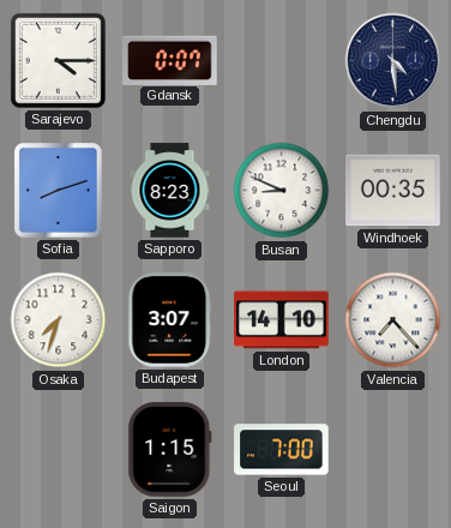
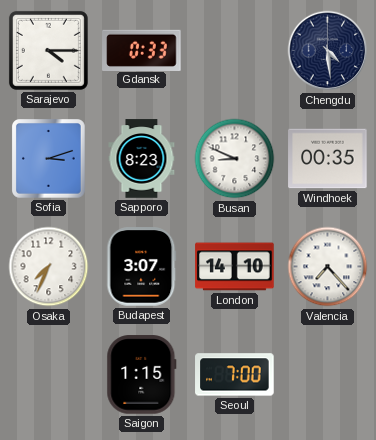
Gdansk: 0:07 -> 0:33 (142, 50)
Sofia: 8:12 -> 3:12 (49, 159)
Osaka: 7:33 -> 7:34 (49, 267)
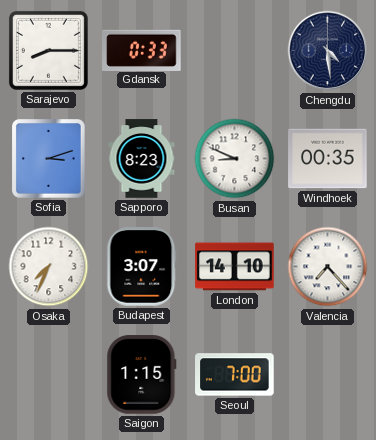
Sarajevo: 4:15 -> 8:15 (48, 50)
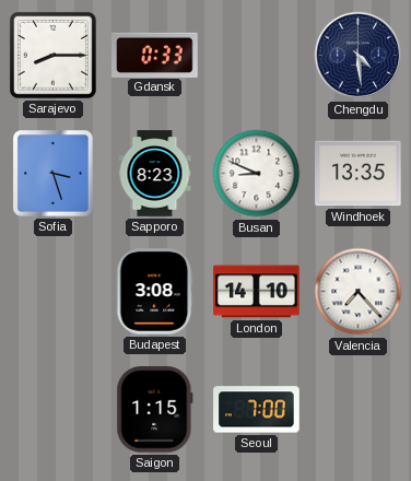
Sofia: 3:12 -> 3:27 (54, 174)
Windhoek: 00:35 -> 13:35 (359, 174)
Osaka: 7:34 -> none (49, 267)
Budapest: 3:07 -> 3:08 (155, 292)
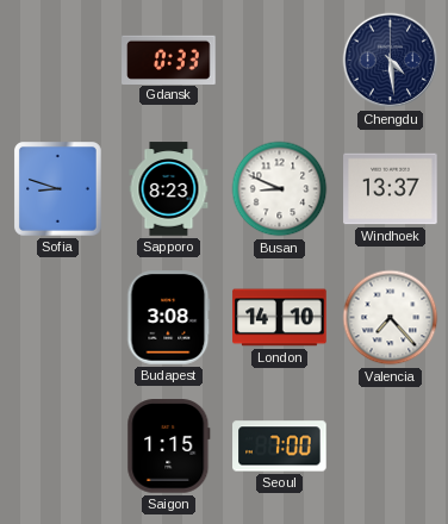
Sarajevo: 8:15 -> none (52, 55)
Sofia: 3:27 -> 8:48 (58, 189)
Windhoek: 13:35 -> 13:37 (391, 189)
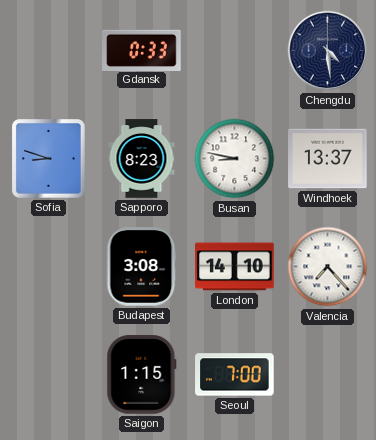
Busan: 8:49 -> 8:47 (235, 159)
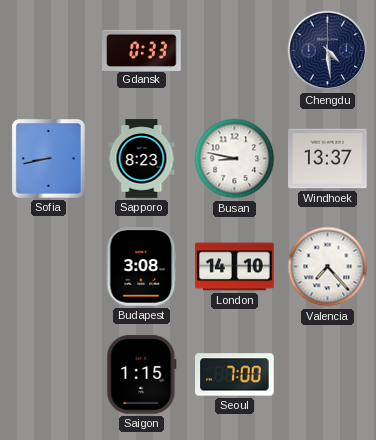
Sofia: 8:48 -> 8:43 (49, 159)
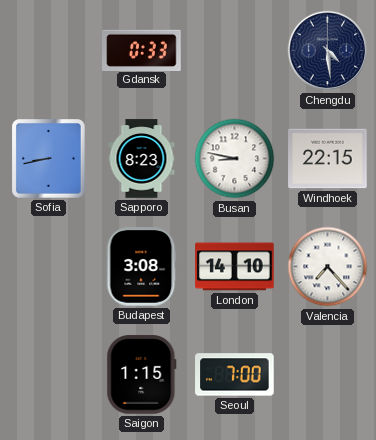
Windhoek: 13:37 -> 22:15 (328, 159)
